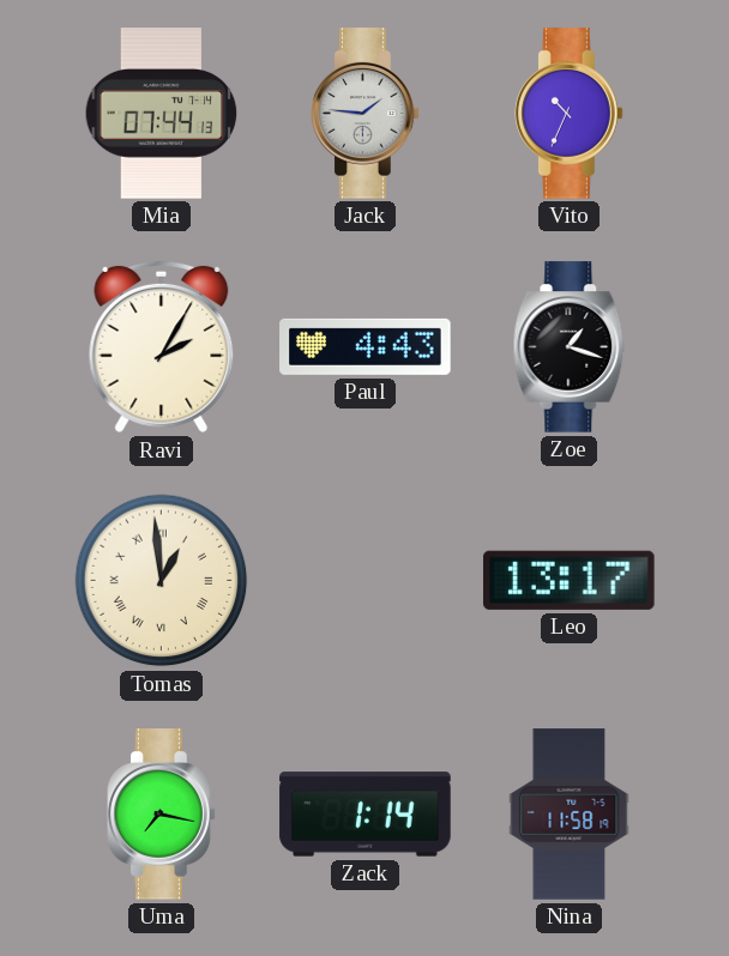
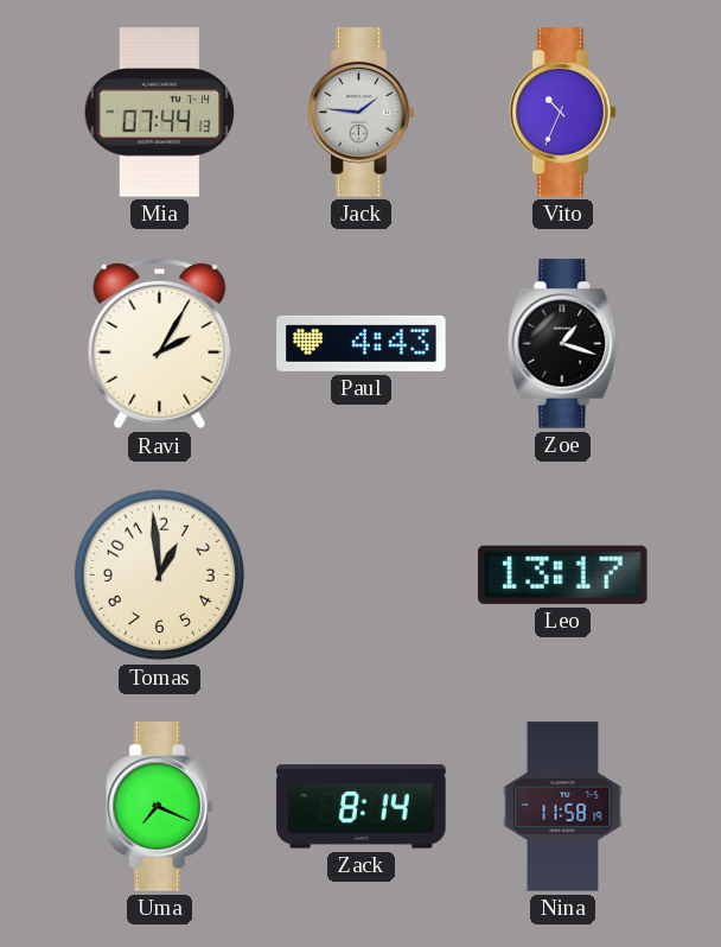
Tomas numerals: Roman -> Arabic (160, 576)
Uma: 7:17 -> 7:19 (160, 807)
Zack: 1:14 -> 8:14 (362, 807)
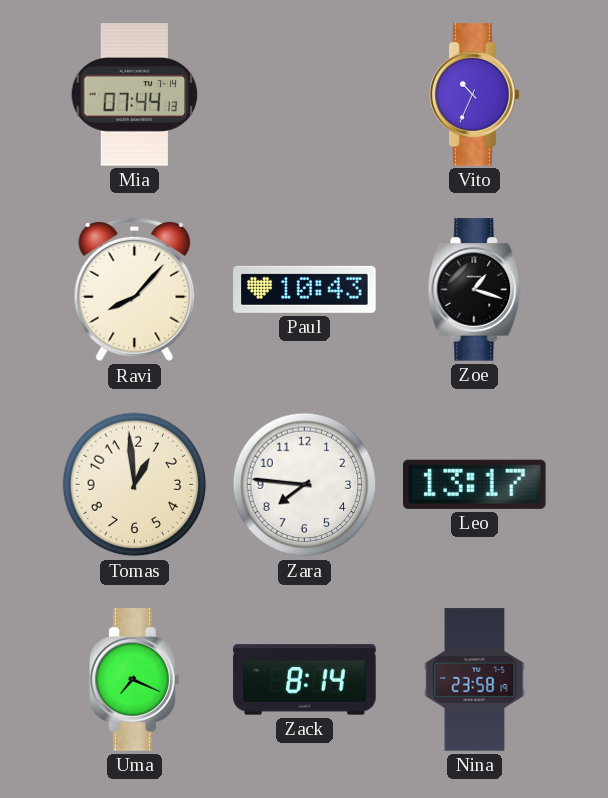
Jack: 1:46 -> none (362, 113)
Ravi: 2:05 -> 8:07 (135, 290)
Paul: 4:43 -> 10:43 (305, 289)
Zara: none -> 7:46 (305, 485)
Nina: 11:58 -> 23:58 (475, 680)
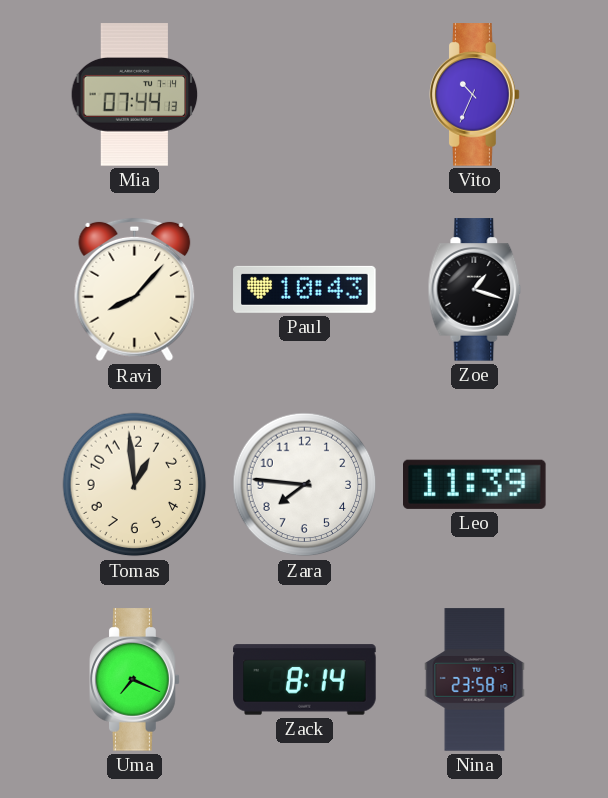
Leo: 13:17 -> 11:39 (475, 484)
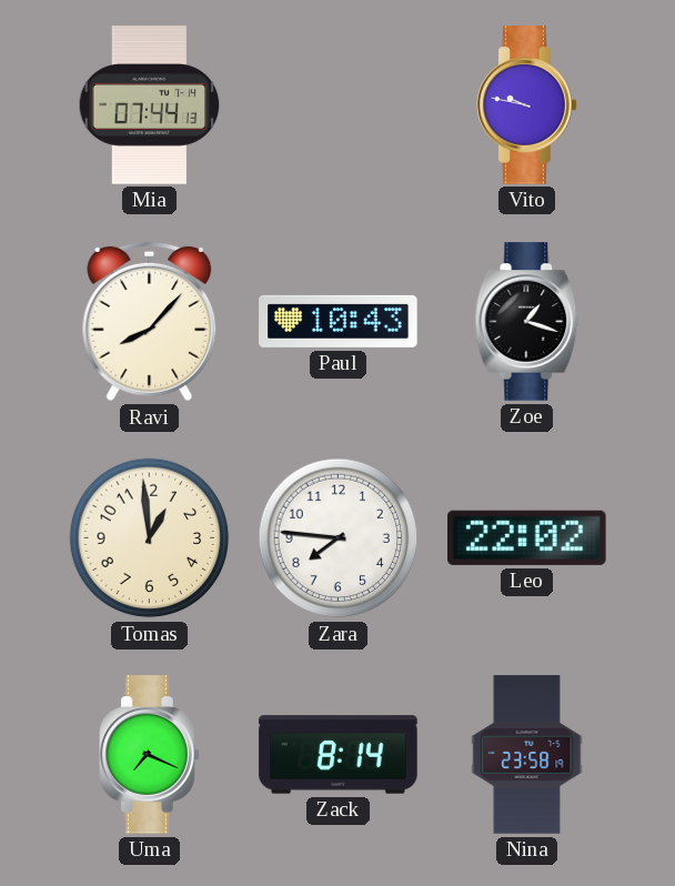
Vito: 10:34 -> 9:47 (527, 105)
Leo: 11:39 -> 22:02 (527, 537)
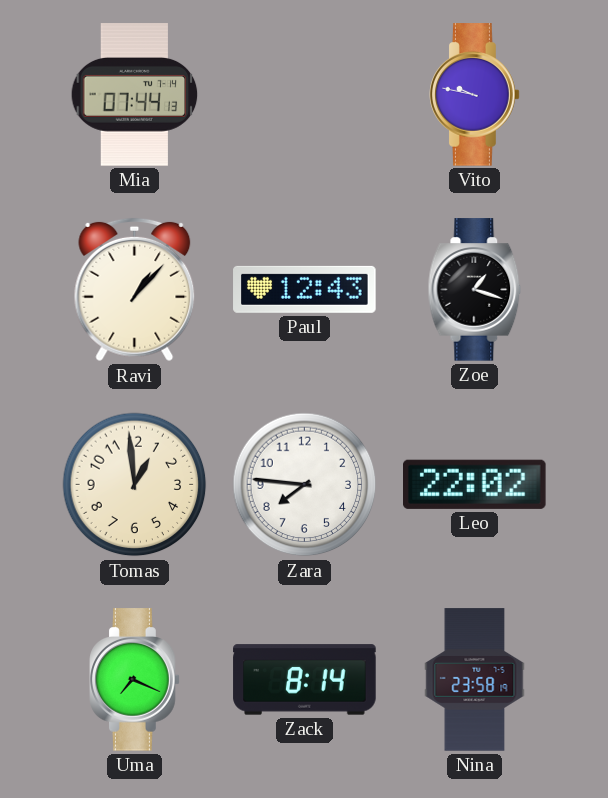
Ravi: 8:07 -> 1:07 (135, 290)
Paul: 10:43 -> 12:43 (305, 289)
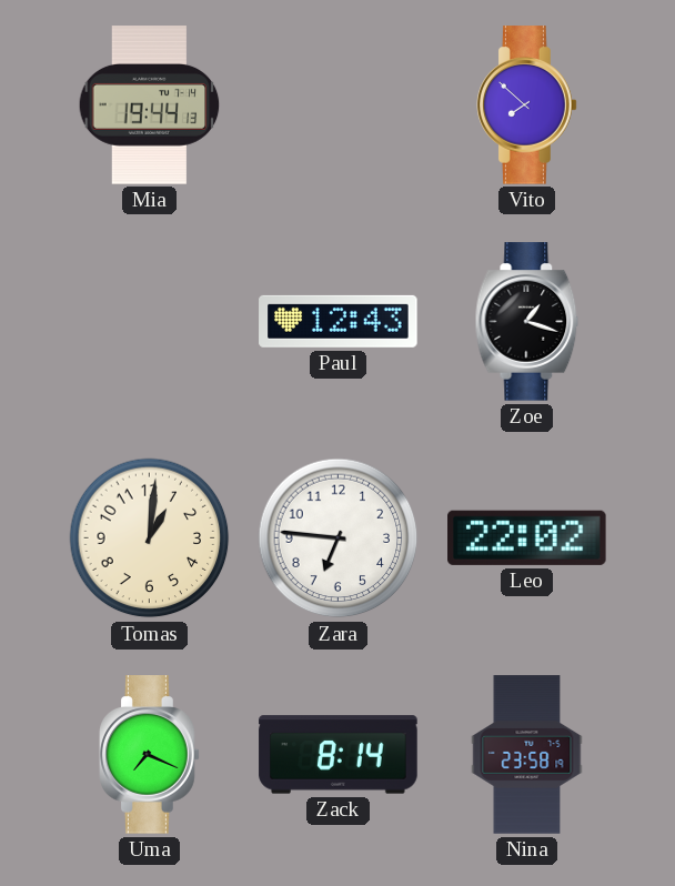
Mia: 07:44 -> 19:44 (150, 105)
Vito: 9:47 -> 7:52 (527, 105)
Ravi: 1:07 -> none (135, 290)
Tomas: 12:59 -> 1:01 (150, 538)
Zara: 7:46 -> 6:46 (339, 538)
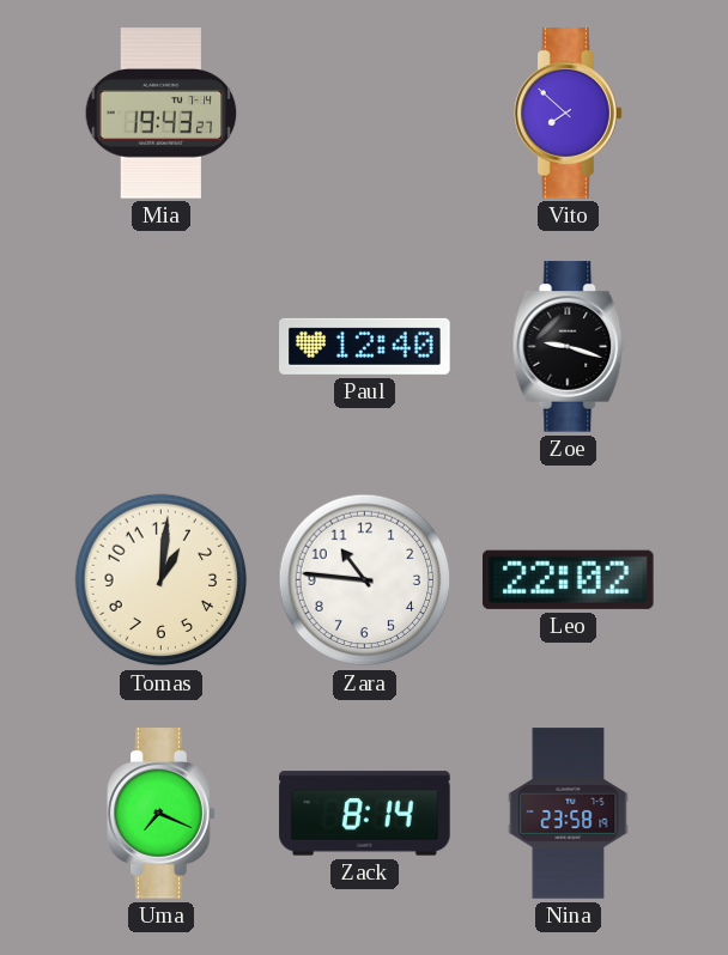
Mia: 19:44 -> 19:43 (162, 114)
Paul: 12:43 -> 12:40 (365, 346)
Zoe: 1:18 -> 9:18 (569, 347)
Zara: 6:46 -> 10:46 (365, 580)
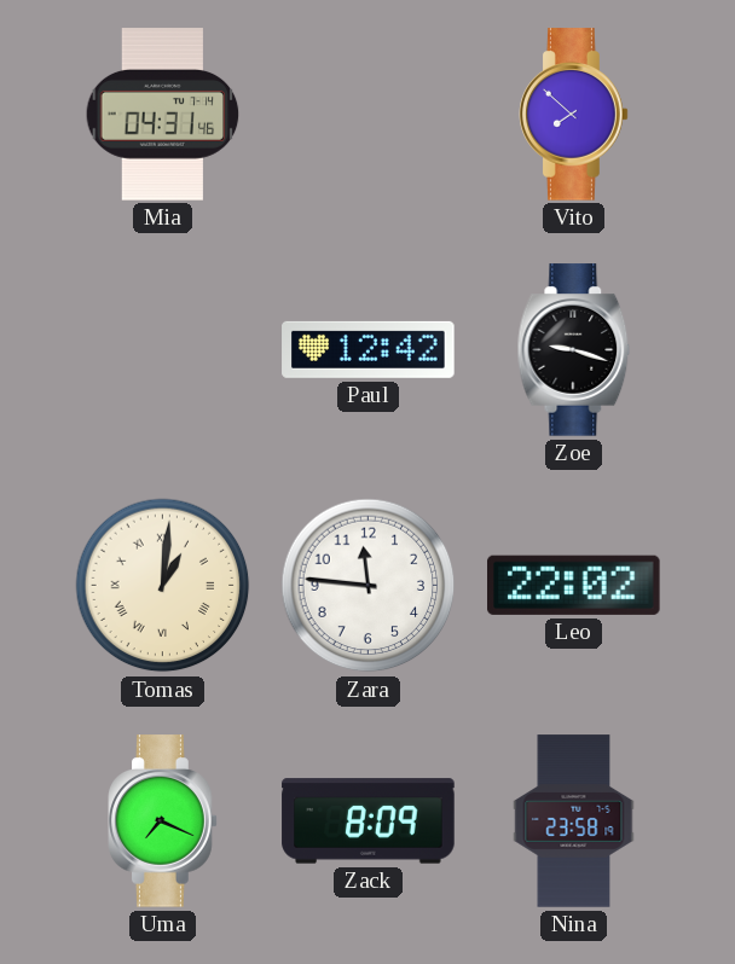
Mia: 19:43 -> 04:31 (163, 115)
Paul: 12:40 -> 12:42 (369, 349)
Tomas numerals: Arabic -> Roman (163, 586)
Zara: 10:46 -> 11:46 (369, 586)
Zack: 8:14 -> 8:09 (369, 821)
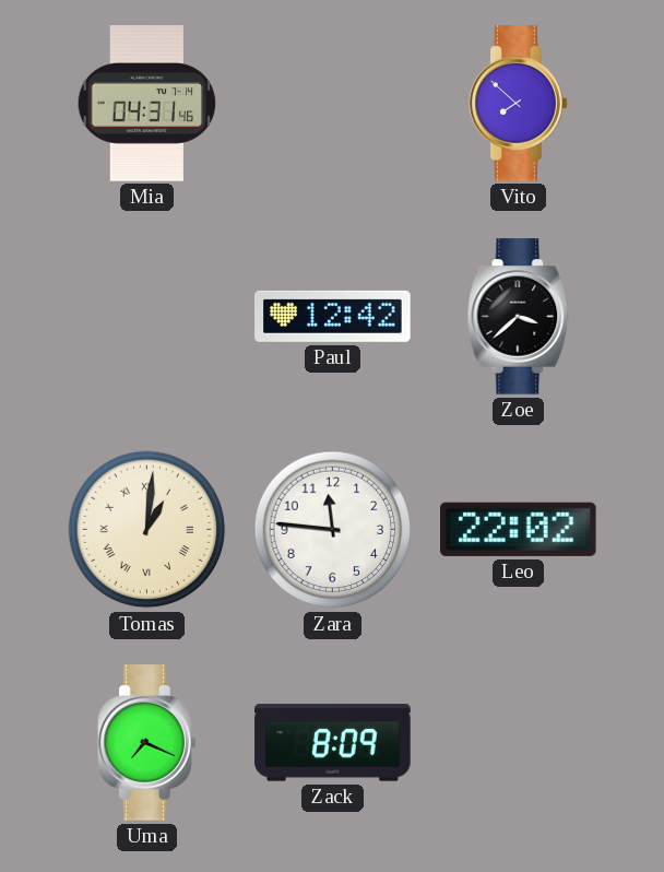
Zoe: 9:18 -> 3:38 (519, 317)
Nina: 23:58 -> none (574, 821)
